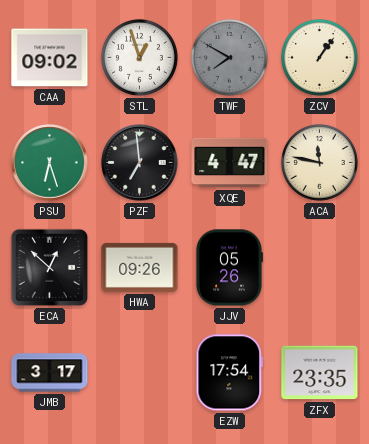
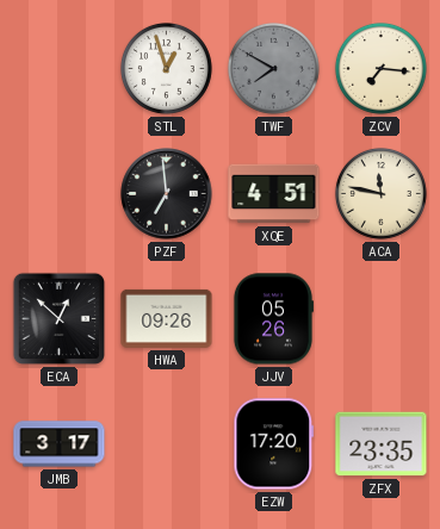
CAA: 09:02 -> none (50, 58)
ZCV: 1:06 -> 7:16 (380, 68)
PSU: 6:27 -> none (50, 163)
XQE: 4:47 -> 4:51 (274, 194)
EZW: 17:54 -> 17:20 (274, 444)
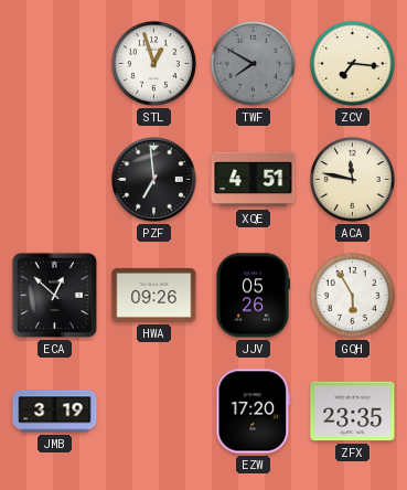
GQH: none -> 5:55 (352, 295)
JMB: 3:17 -> 3:19 (55, 412)
